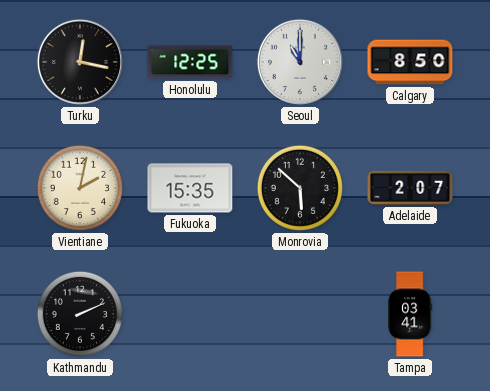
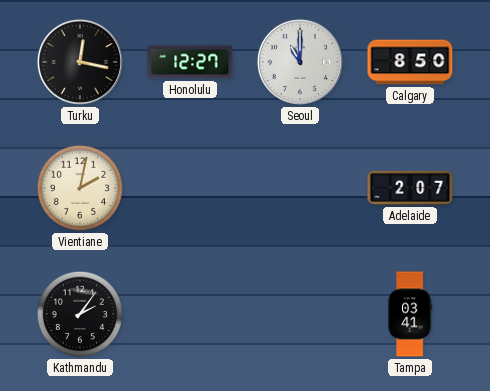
Honolulu: 12:25 -> 12:27 (190, 62)
Fukuoka: 15:35 -> none (190, 188)
Monrovia: 5:52 -> none (300, 188)
Kathmandu: 2:11 -> 2:06 (80, 314)
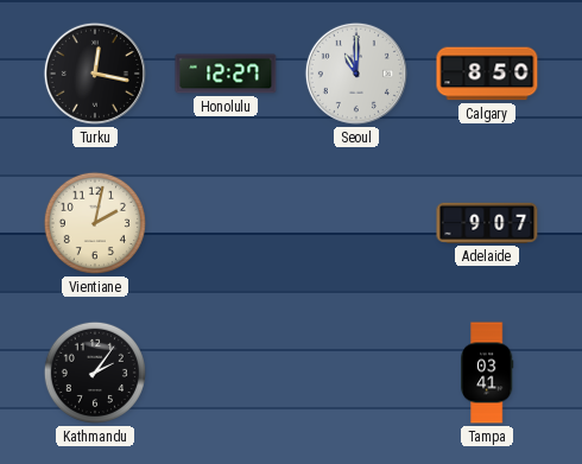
Adelaide: 2:07 -> 9:07 (487, 223)
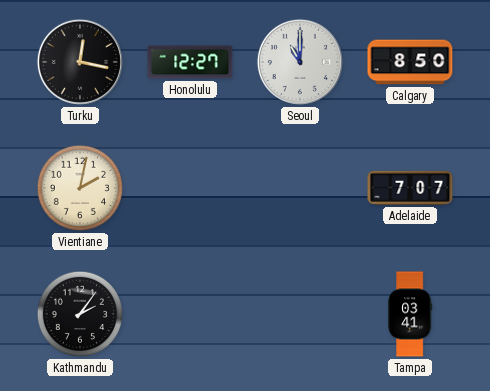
Adelaide: 9:07 -> 7:07 (410, 188)
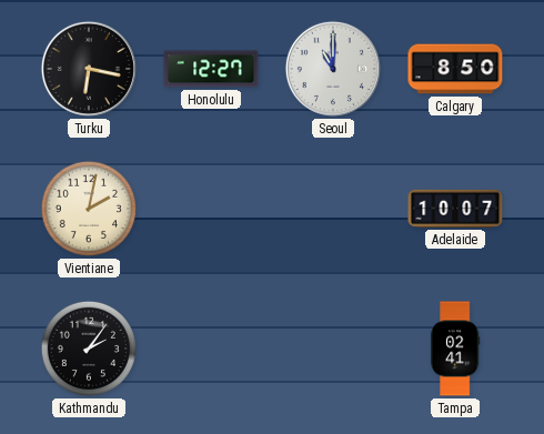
Turku: 12:17 -> 6:17 (89, 69)
Adelaide: 7:07 -> 10:07 (455, 209)
Tampa: 03:41 -> 02:41 (455, 349)
